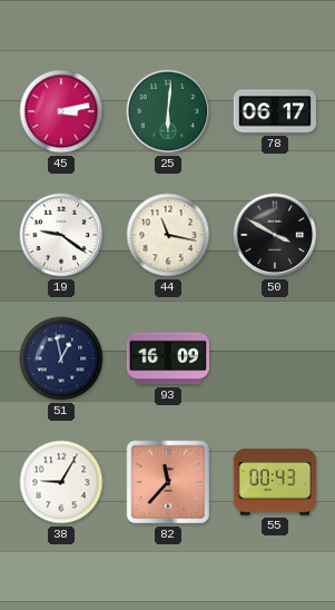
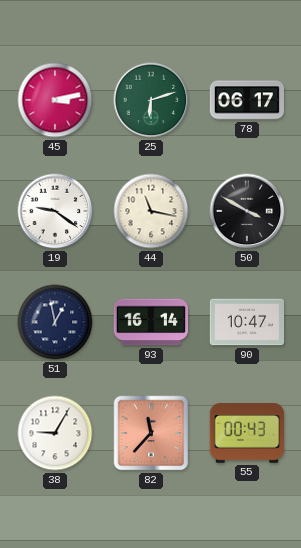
25: 6:01 -> 6:12 (151, 100)
93: 16:09 -> 16:14 (150, 322)
90: none -> 10:47 (247, 322)
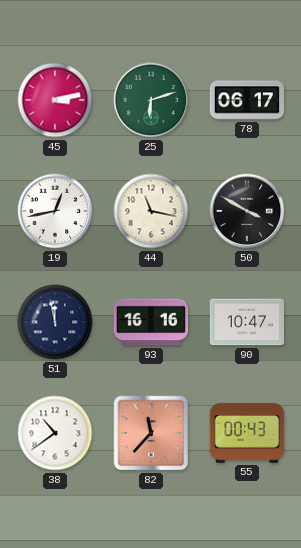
19: 9:21 -> 12:43 (55, 211)
51: 12:58 -> 11:58 (55, 322)
93: 16:14 -> 16:16 (150, 322)
38: 9:05 -> 10:39 (55, 433)
